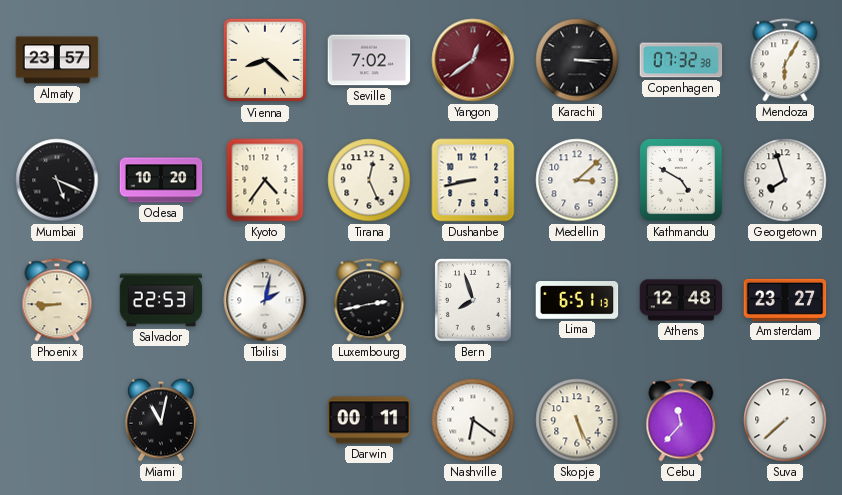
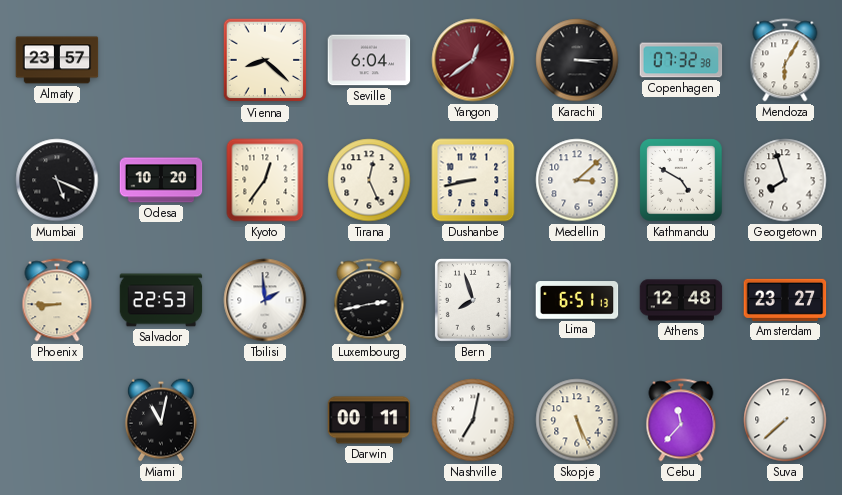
Seville: 7:02 -> 6:04 (369, 60)
Kyoto: 4:36 -> 12:36 (265, 180)
Tbilisi: 2:02 -> 1:59 (265, 300)
Nashville: 6:21 -> 7:02 (473, 420)
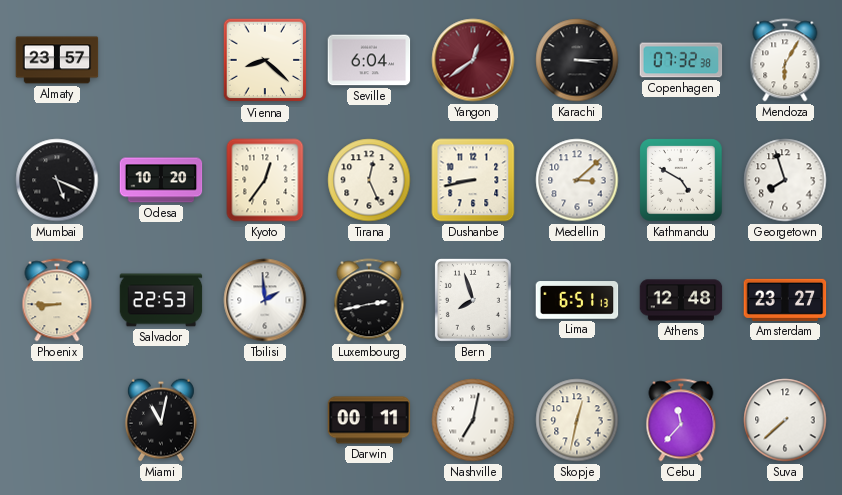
Skopje: 5:26 -> 12:32 (577, 420)
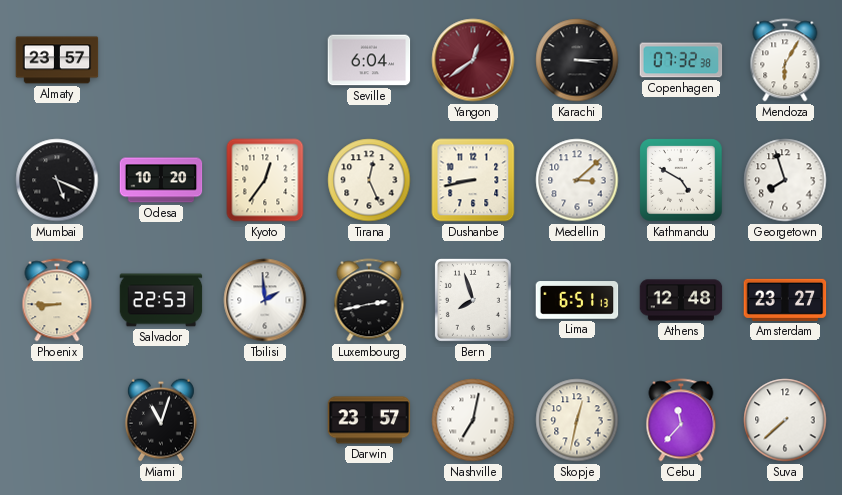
Vienna: 8:22 -> none (265, 60)
Miami: 11:02 -> 11:03 (161, 420)
Darwin: 00:11 -> 23:57 (369, 420)
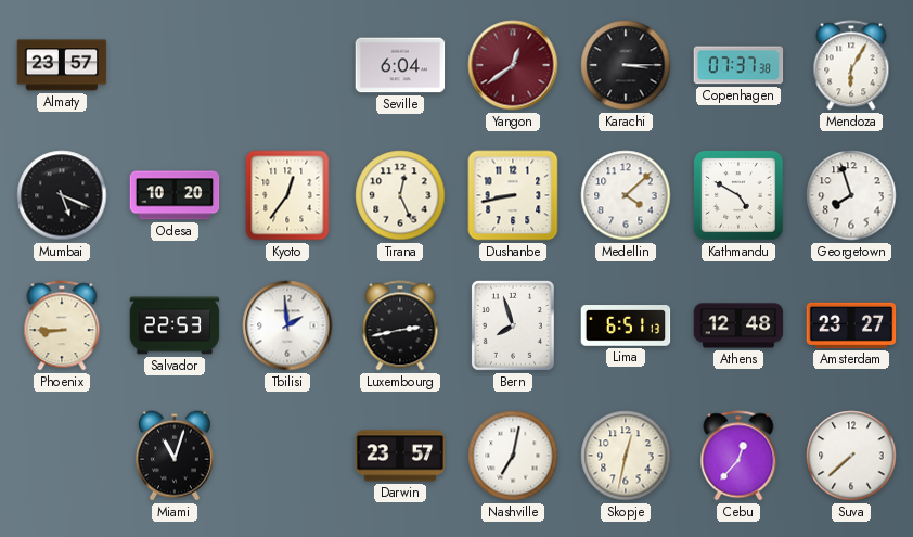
Copenhagen: 07:32 -> 07:37 (738, 65)
Medellin: 3:08 -> 4:08 (626, 195)
Cebu: 11:37 -> 12:37 (738, 456)
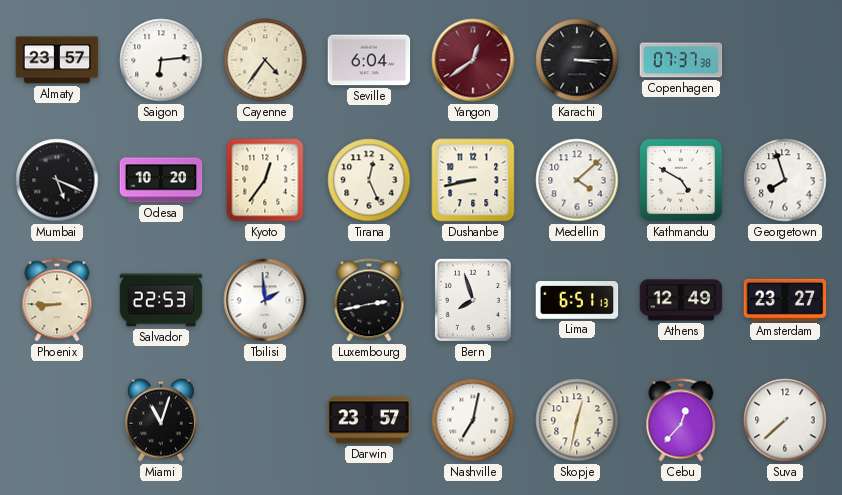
Saigon: none -> 6:14 (161, 60)
Cayenne: none -> 4:36 (265, 60)
Mendoza: 6:05 -> none (851, 65)
Athens: 12:48 -> 12:49 (681, 300)
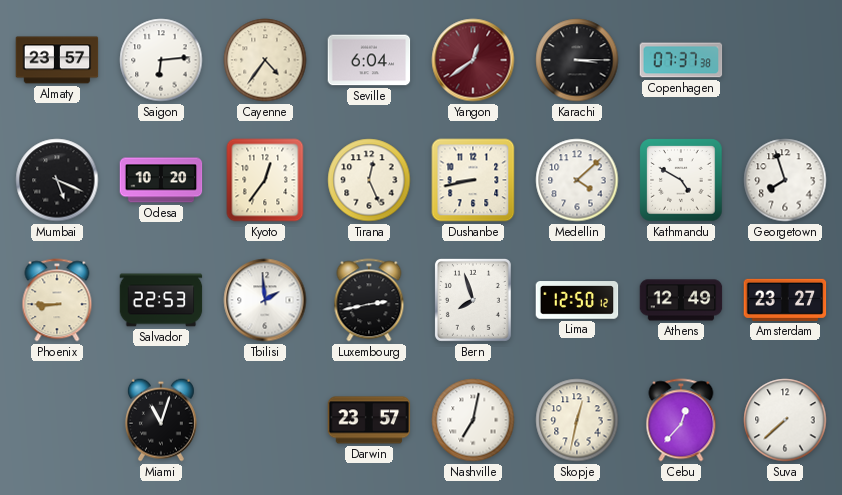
Lima: 6:51 -> 12:50 (577, 300)
